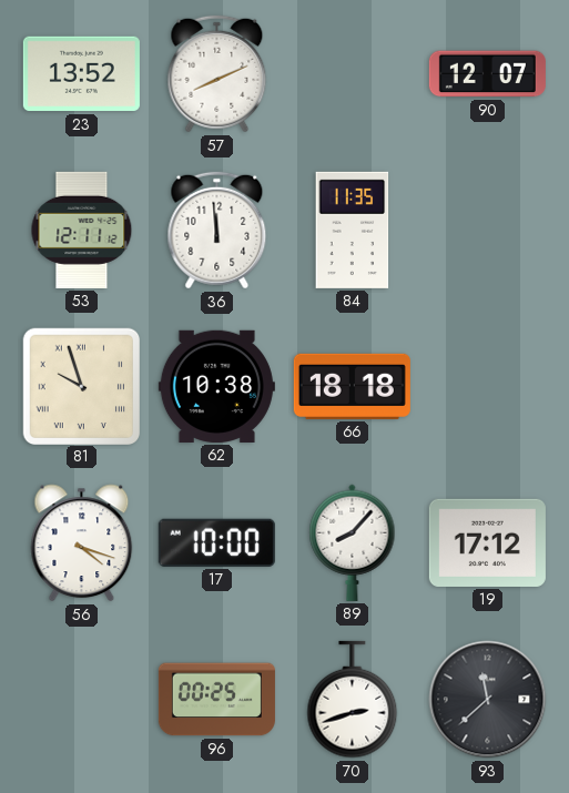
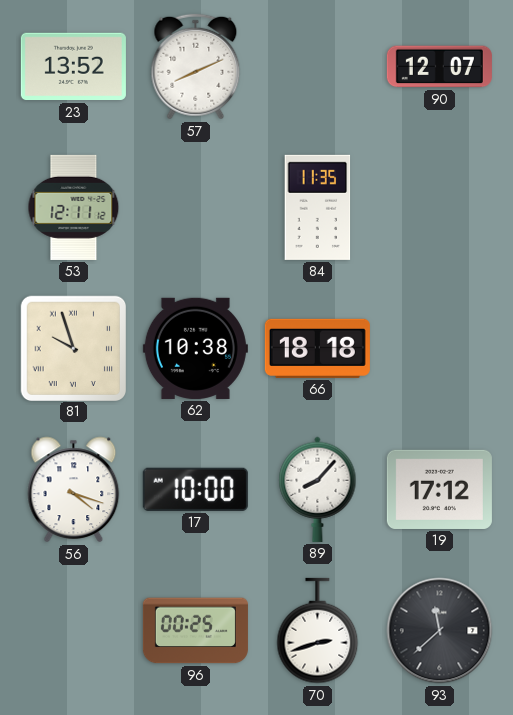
36: 11:59 -> none (217, 231)
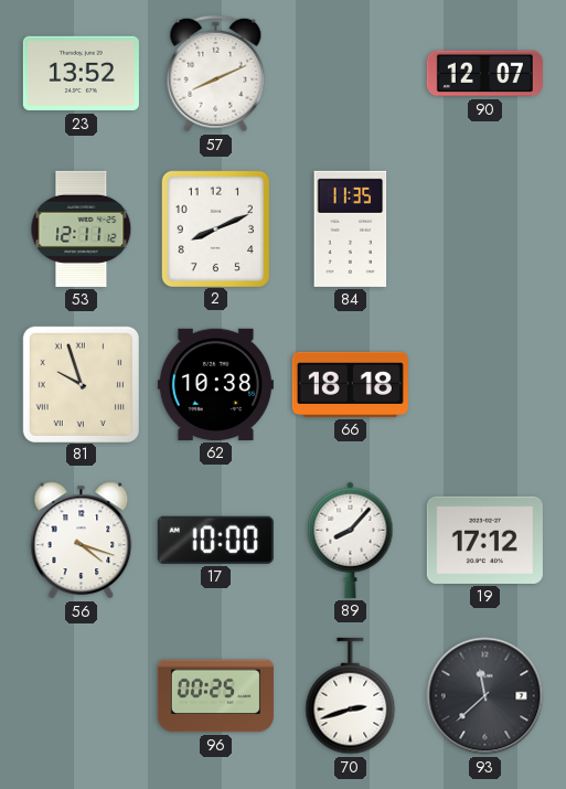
2: none -> 8:11 (215, 228)
